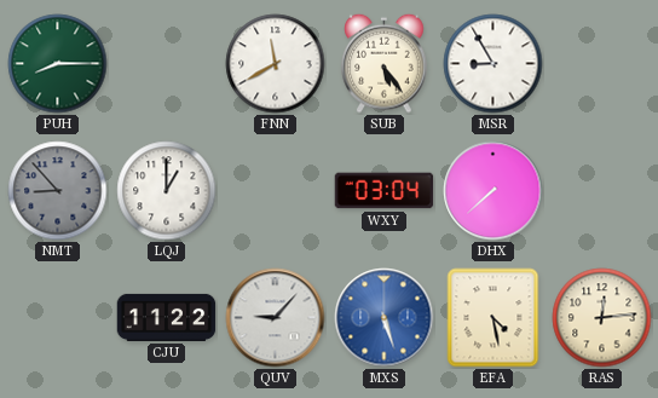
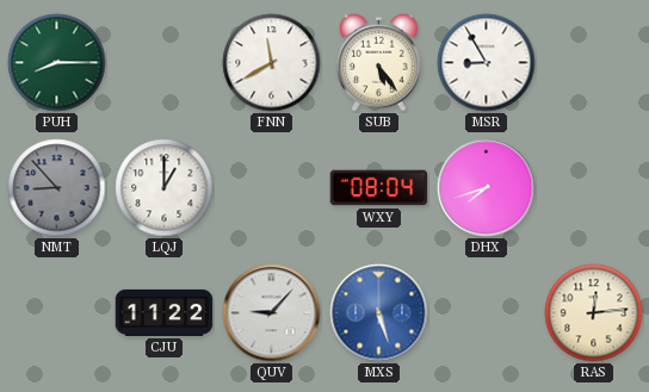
WXY: 03:04 -> 08:04 (379, 188)
DHX: 7:38 -> 7:42 (487, 188)
EFA: 4:28 -> none (493, 318)
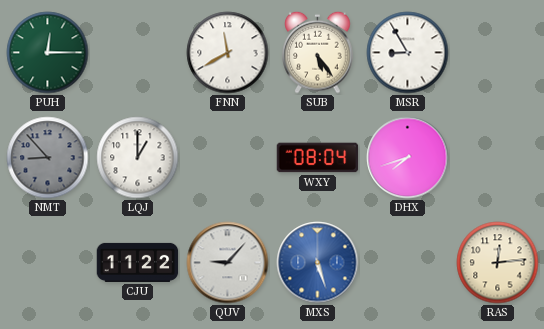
PUH: 8:15 -> 12:15 (48, 53)
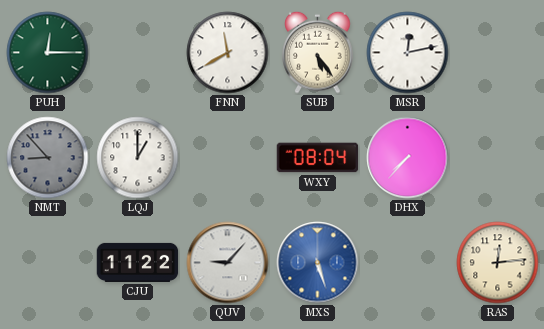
MSR: 8:55 -> 12:13 (408, 53)
DHX: 7:42 -> 7:37 (408, 158)
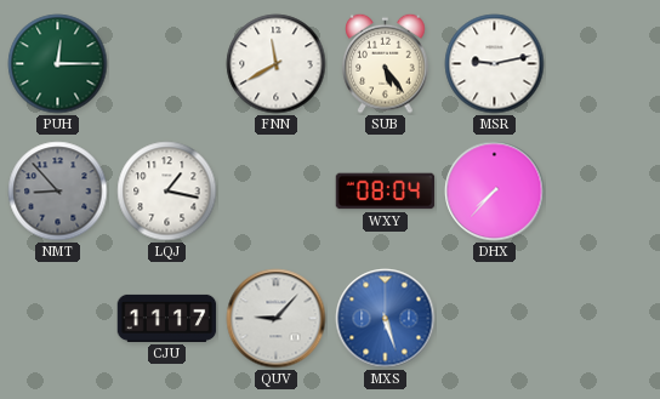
MSR: 12:13 -> 9:13 (495, 64)
LQJ: 1:00 -> 1:17 (167, 192)
CJU: 11:22 -> 11:17 (167, 318)
RAS: 12:14 -> none (498, 263)
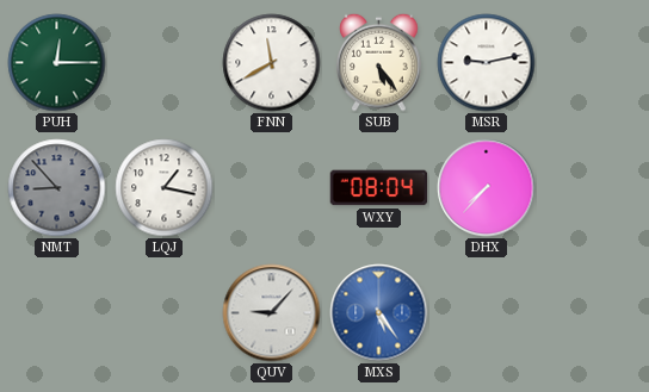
CJU: 11:17 -> none (167, 318)
MXS: 5:27 -> 5:24 (379, 313)
